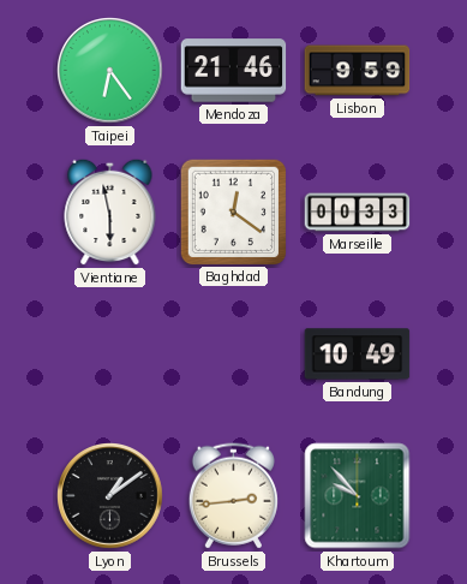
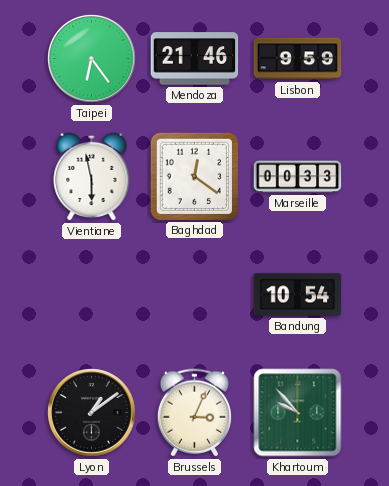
Bandung: 10:49 -> 10:54 (298, 295)
Brussels: 2:44 -> 3:04 (194, 413)
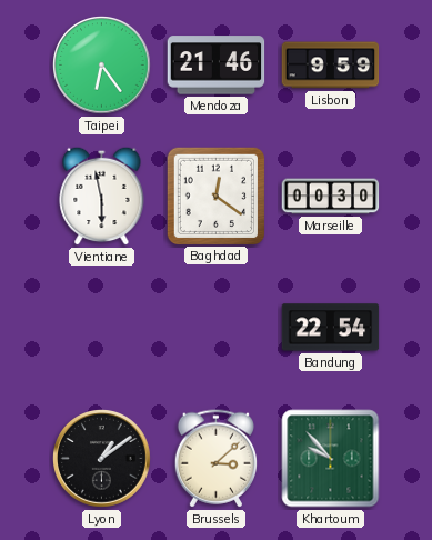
Marseille: 00:33 -> 00:30 (331, 197)
Bandung: 10:54 -> 22:54 (331, 328)
Brussels: 3:04 -> 3:08 (215, 459)
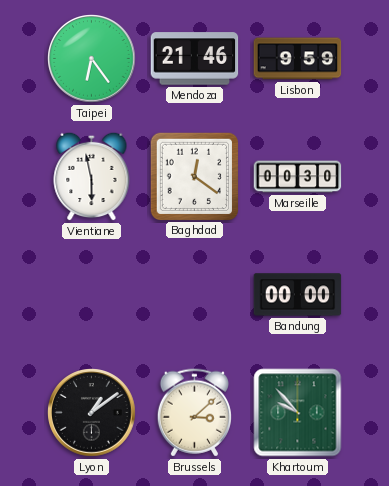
Bandung: 22:54 -> 00:00 (298, 295)
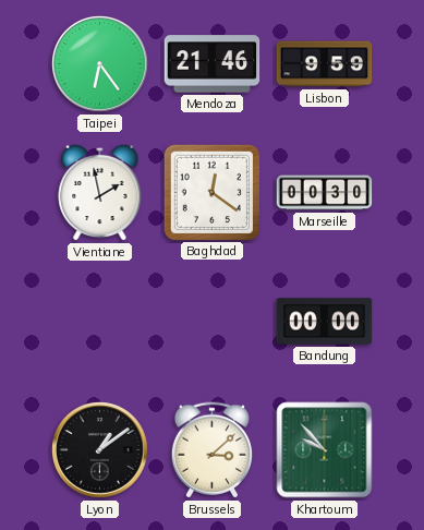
Vientiane: 5:58 -> 1:58 (100, 192)
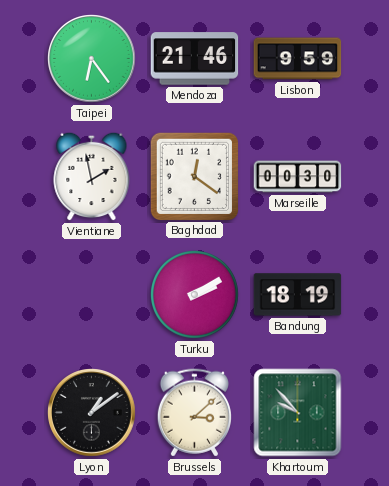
Turku: none -> 2:10 (195, 295)
Bandung: 00:00 -> 18:19 (298, 295)
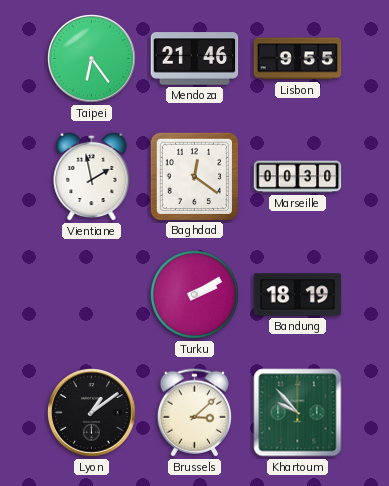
Lisbon: 9:59 -> 9:55 (298, 59)
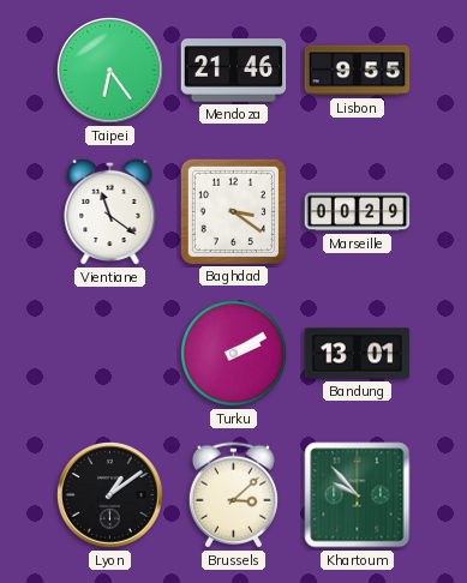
Vientiane: 1:58 -> 11:21 (110, 211)
Baghdad: 12:21 -> 3:21 (233, 211)
Marseille: 00:30 -> 00:29 (358, 212)
Bandung: 18:19 -> 13:01 (358, 354)
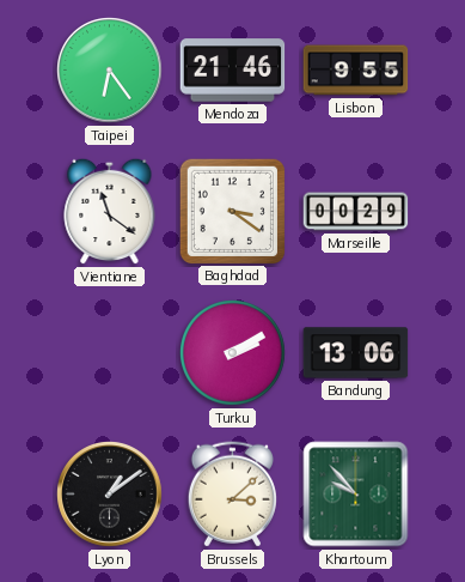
Bandung: 13:01 -> 13:06 (356, 353)
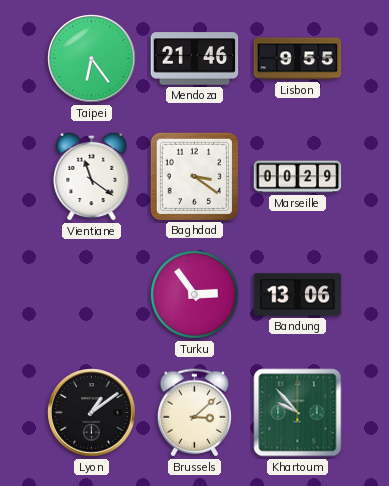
Turku: 2:10 -> 2:54 (195, 295)
